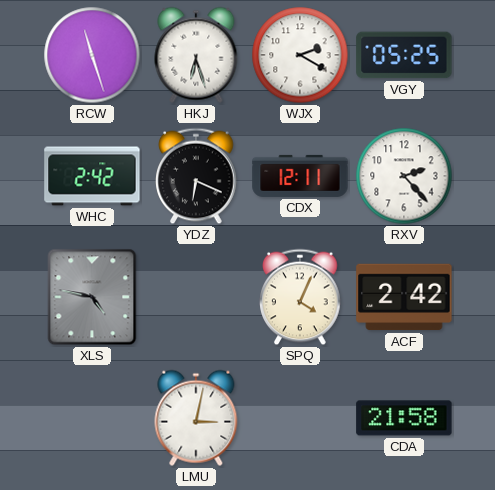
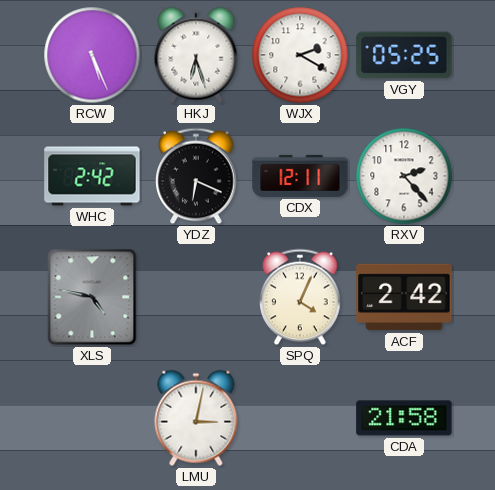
RCW: 11:27 -> 5:26 (92, 55)
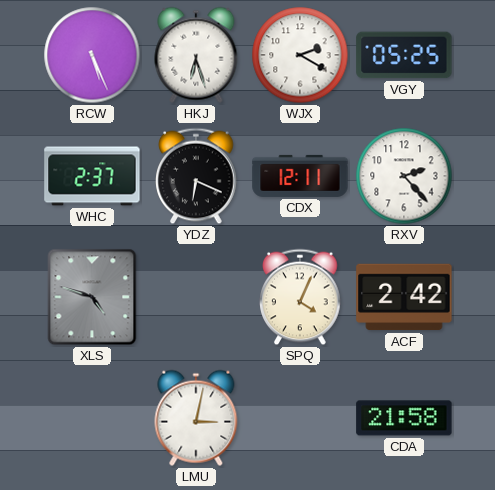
WHC: 2:42 -> 2:37 (92, 176)
XLS: 4:47 -> 4:48 (92, 297)
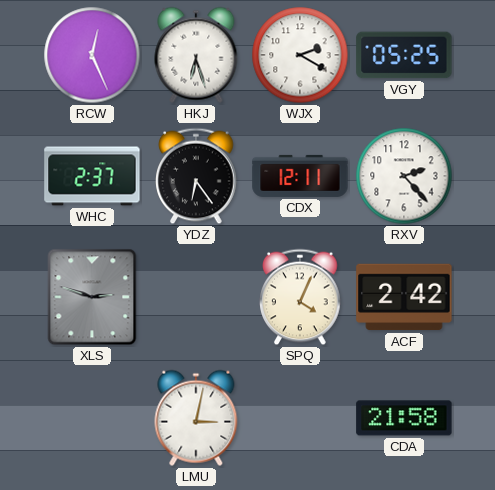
RCW: 5:26 -> 12:26 (92, 55)
YDZ: 6:19 -> 6:24 (196, 176)
XLS: 4:48 -> 2:48 (92, 297)
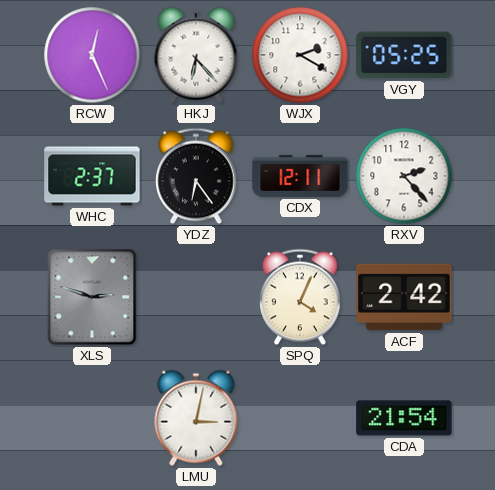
HKJ: 6:27 -> 6:23 (196, 55)
CDA: 21:58 -> 21:54 (404, 418)
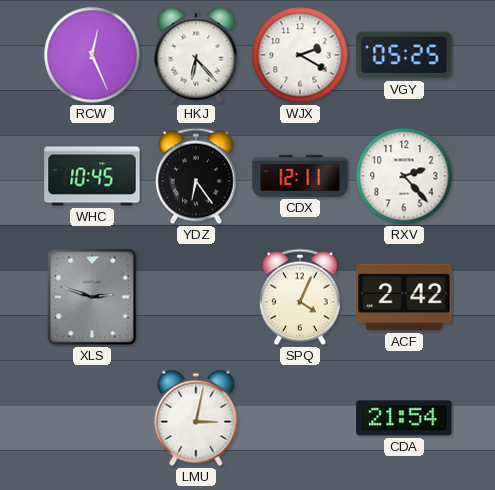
WHC: 2:37 -> 10:45 (92, 176)
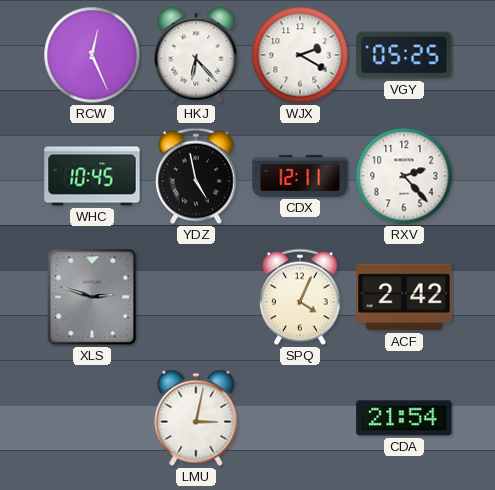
YDZ: 6:24 -> 4:58 (196, 176)
